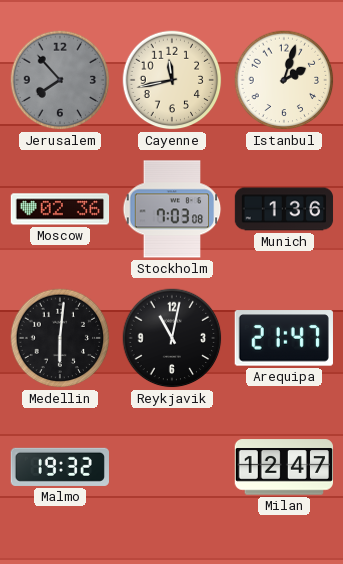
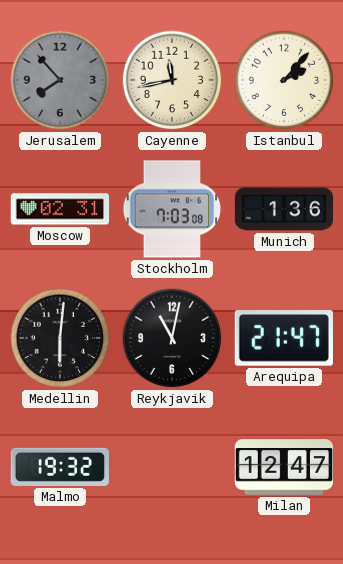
Istanbul: 2:03 -> 2:07 (284, 80)
Moscow: 02:36 -> 02:31 (60, 209)
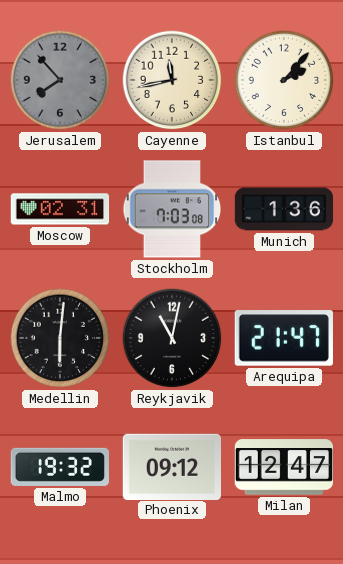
Phoenix: none -> 09:12 (171, 466)
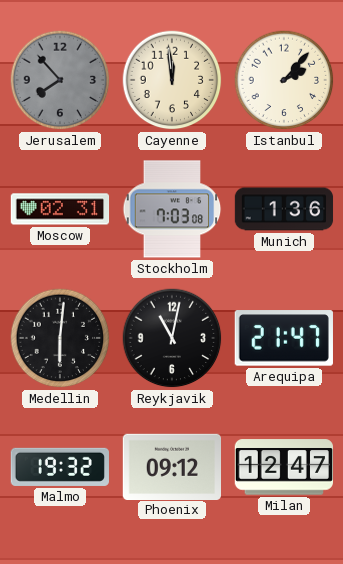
Cayenne: 11:43 -> 11:59 (172, 80)
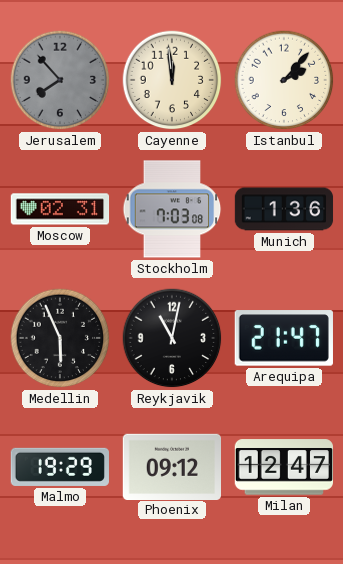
Medellin: 6:01 -> 5:56 (60, 338)
Malmo: 19:32 -> 19:29 (59, 467)
